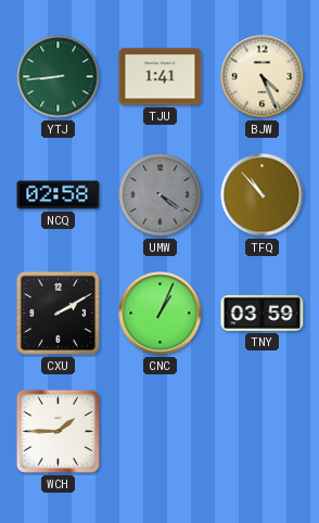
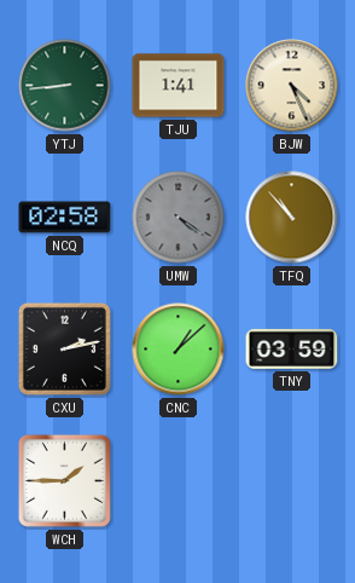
CXU: 2:10 -> 2:13 (64, 348)
CNC: 1:04 -> 1:08 (179, 350)
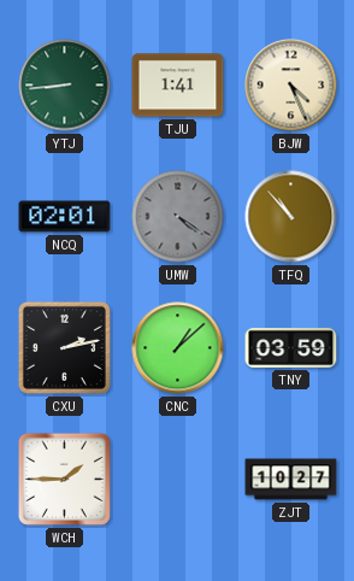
NCQ: 02:58 -> 02:01 (65, 217)
ZJT: none -> 10:27 (291, 480)
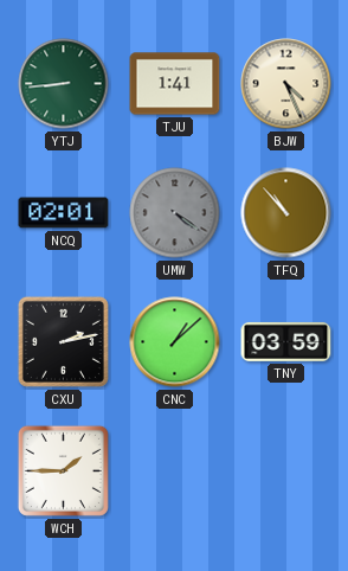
ZJT: 10:27 -> none (291, 480)
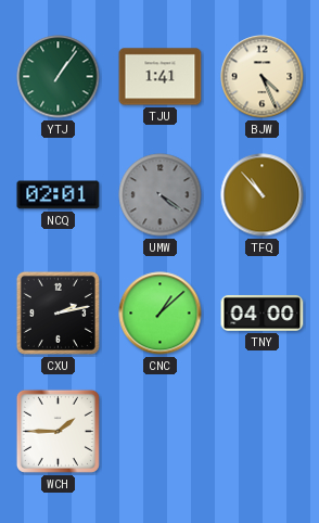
YTJ: 8:44 -> 1:06 (59, 77)
TNY: 03:59 -> 04:00 (263, 312)
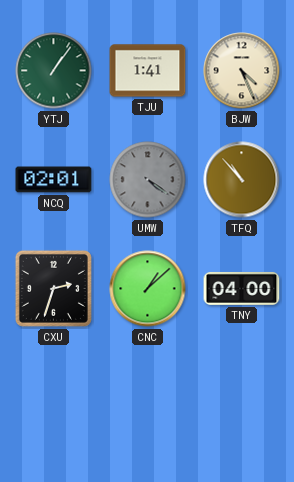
CXU: 2:13 -> 2:33 (53, 288)
WCH: 1:45 -> none (58, 431)
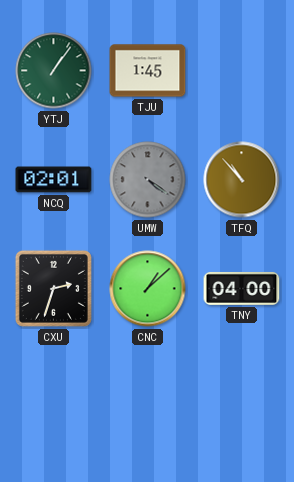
TJU: 1:41 -> 1:45 (148, 71)
BJW: 4:26 -> none (242, 71)
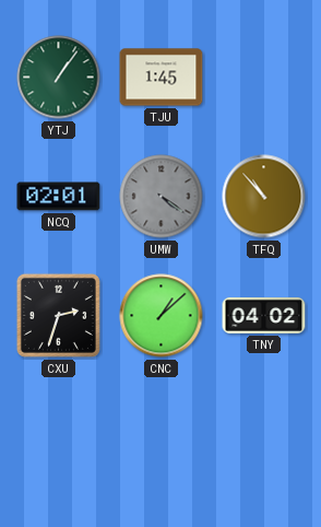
TNY: 04:00 -> 04:02 (264, 315)
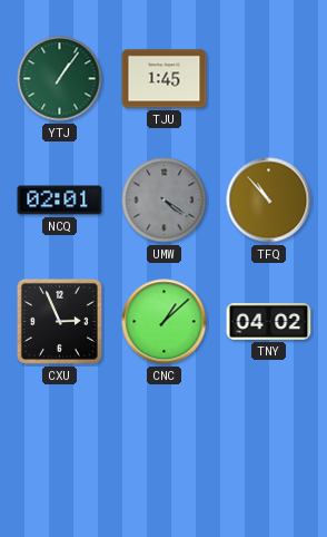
CXU: 2:33 -> 2:56 (59, 321)
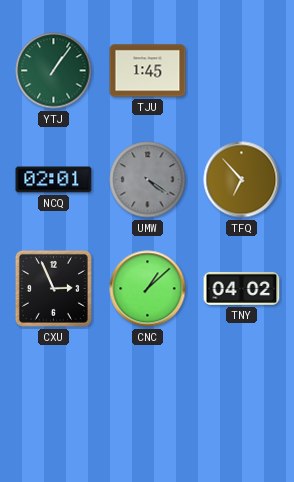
TFQ: 10:53 -> 6:53 (242, 180)
